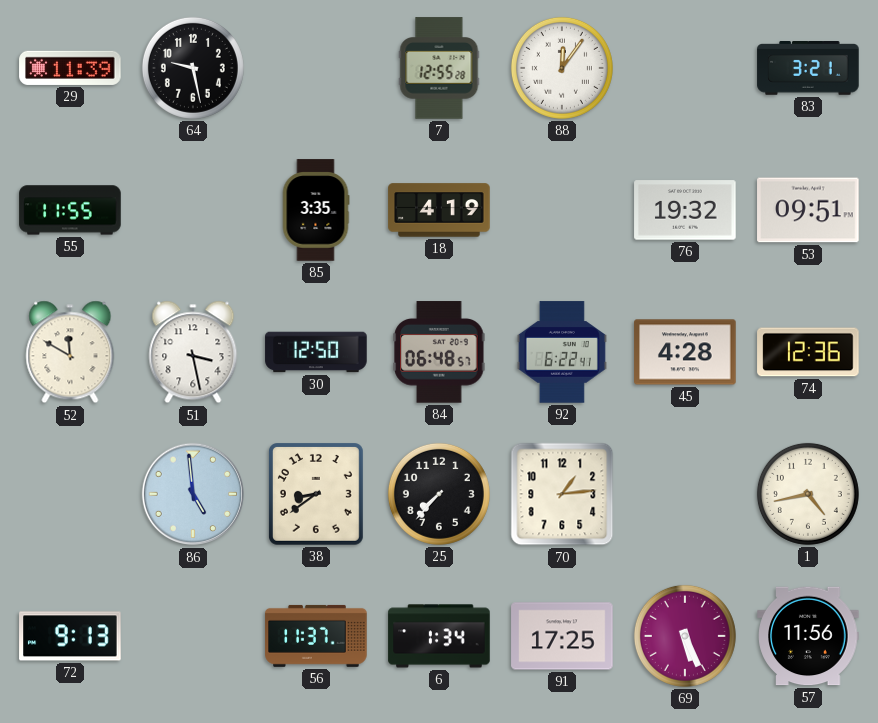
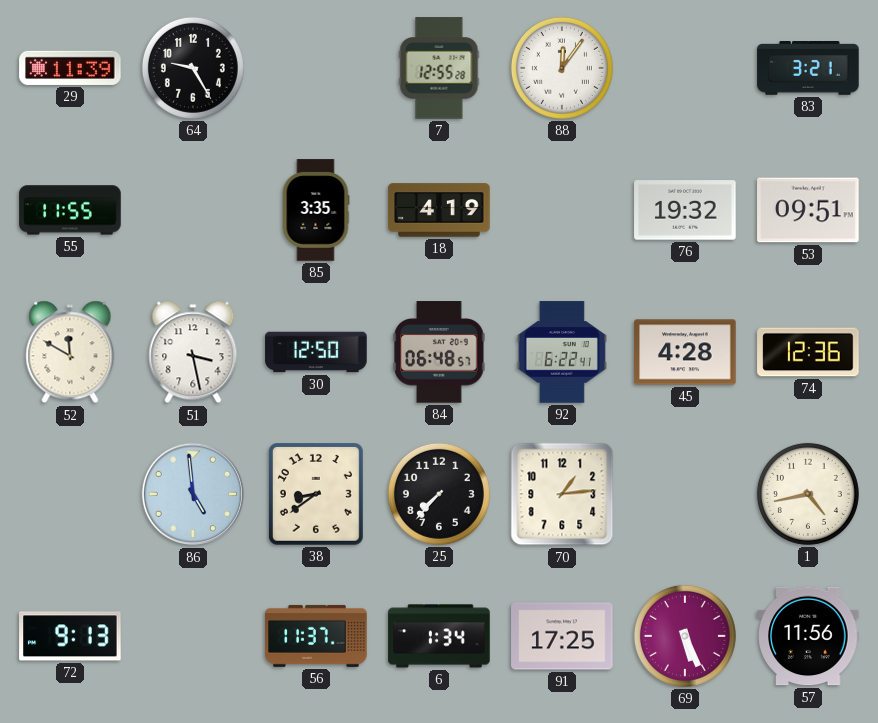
64: 9:28 -> 9:25 (193, 68)
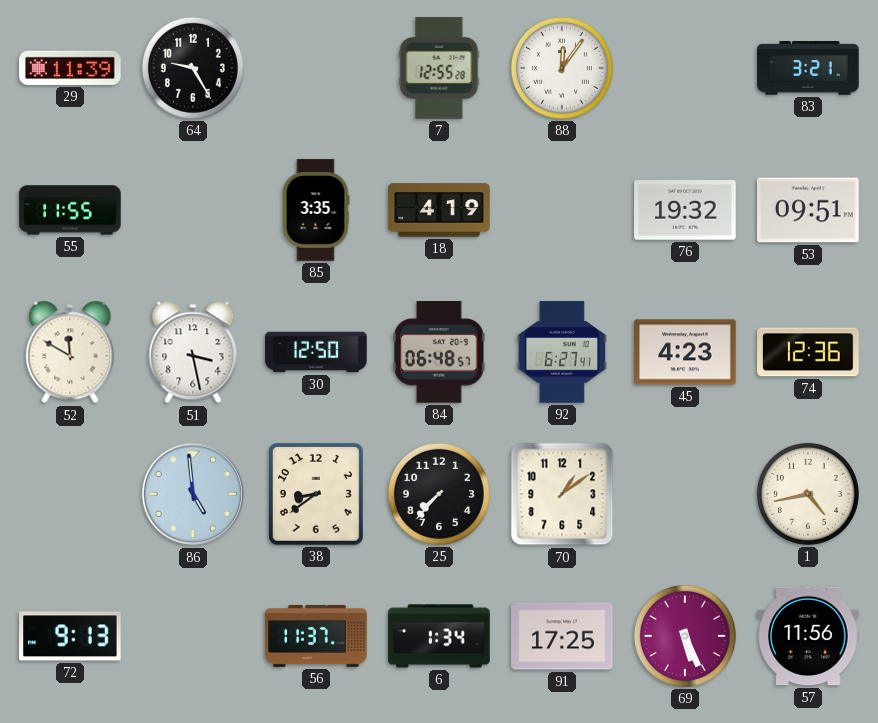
92: 6:22 -> 6:27 (562, 352)
45: 4:28 -> 4:23 (685, 352)
70: 1:14 -> 1:09 (562, 494)
